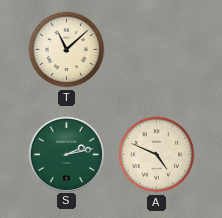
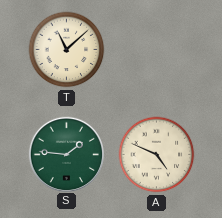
S: 2:13 -> 1:46 (66, 154)
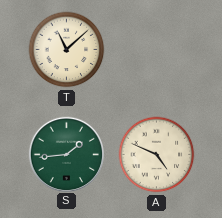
S: 1:46 -> 1:44 (66, 154)
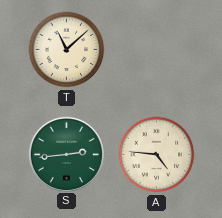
S: 1:44 -> 2:44 (66, 154)
A: 4:49 -> 4:46 (157, 155)
